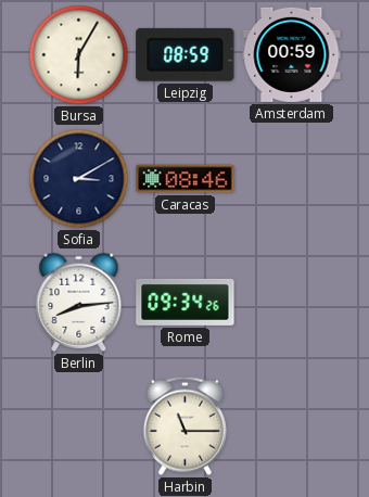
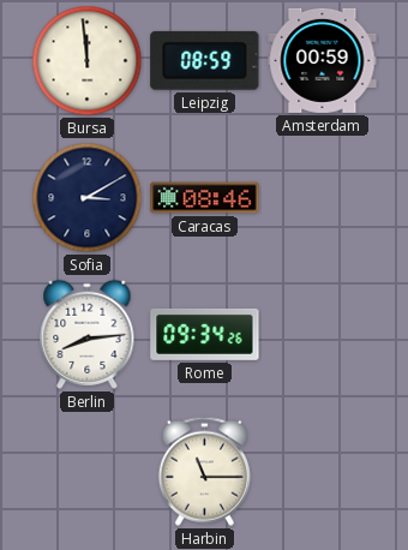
Bursa: 6:05 -> 11:59 (88, 61)
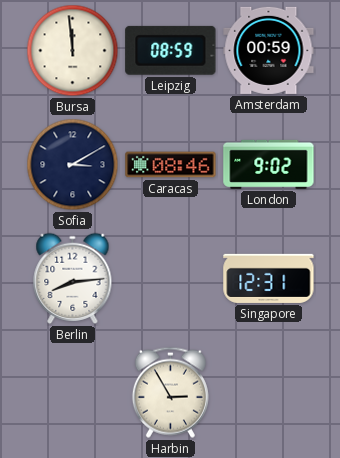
London: none -> 9:02 (269, 164)
Rome: 09:34 -> none (205, 334)
Singapore: none -> 12:31 (269, 278)
Harbin: 11:15 -> 2:55 (170, 392)
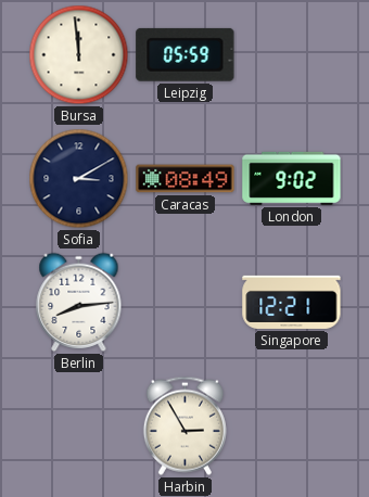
Leipzig: 08:59 -> 05:59 (186, 54)
Amsterdam: 00:59 -> none (269, 50)
Caracas: 08:46 -> 08:49 (186, 179)
Singapore: 12:31 -> 12:21 (292, 302)
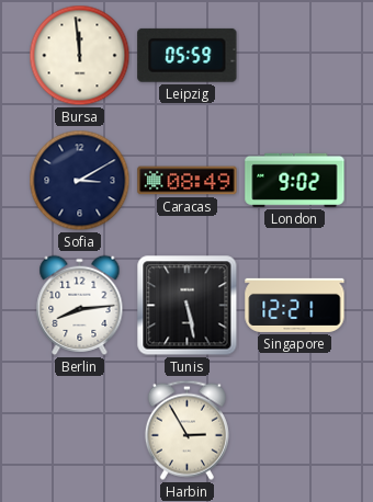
Tunis: none -> 5:28 (188, 306)
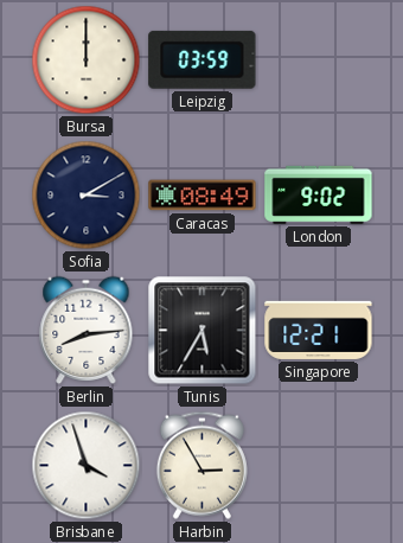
Bursa: 11:59 -> 12:00 (87, 60)
Leipzig: 05:59 -> 03:59 (203, 59)
Tunis: 5:28 -> 5:35 (203, 331)
Brisbane: none -> 3:57 (87, 466)
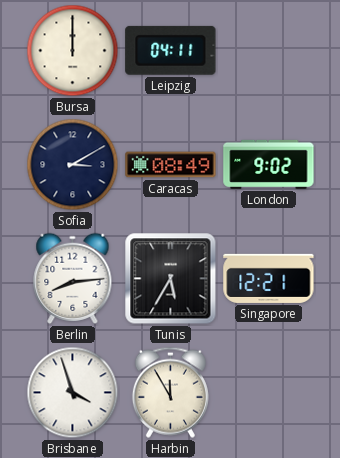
Leipzig: 03:59 -> 04:11 (171, 50)
Harbin: 2:55 -> 11:55 (170, 392)
